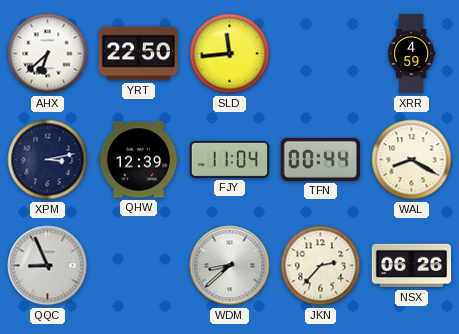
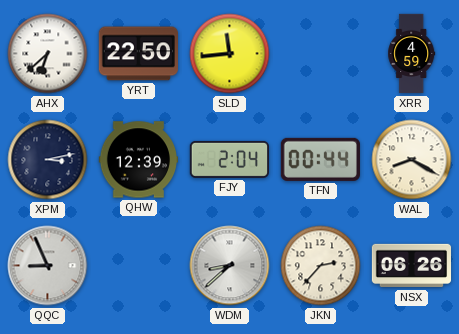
FJY: 11:04 -> 2:04 (229, 159)
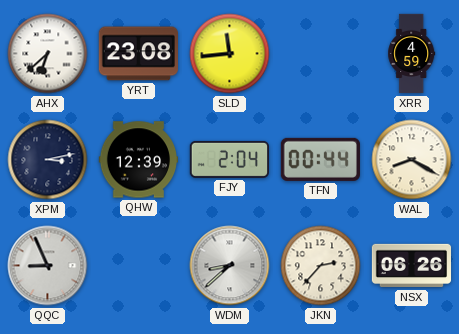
YRT: 22:50 -> 23:08 (138, 54)
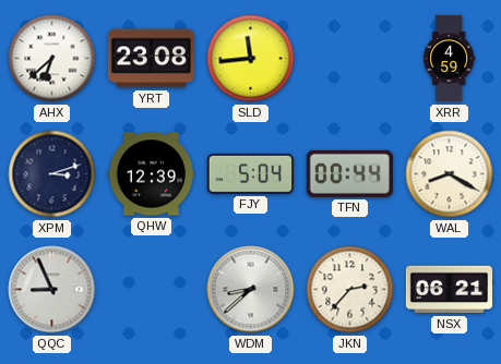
XPM: 3:13 -> 3:12 (52, 174)
FJY: 2:04 -> 5:04 (250, 173)
NSX: 06:26 -> 06:21 (450, 290)
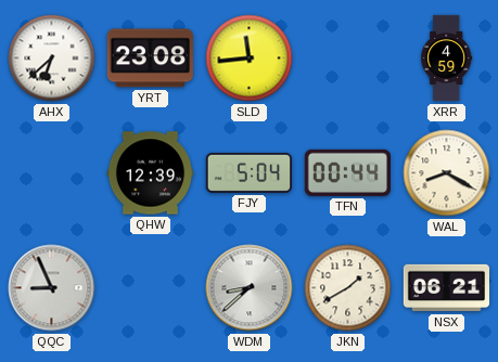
XPM: 3:12 -> none (52, 174)
JKN: 2:37 -> 1:40 (348, 288)
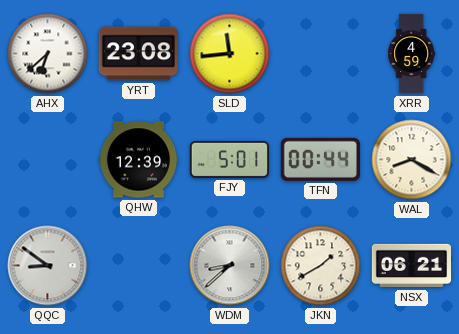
FJY: 5:04 -> 5:01 (229, 159)
QQC: 8:56 -> 8:51 (48, 266)
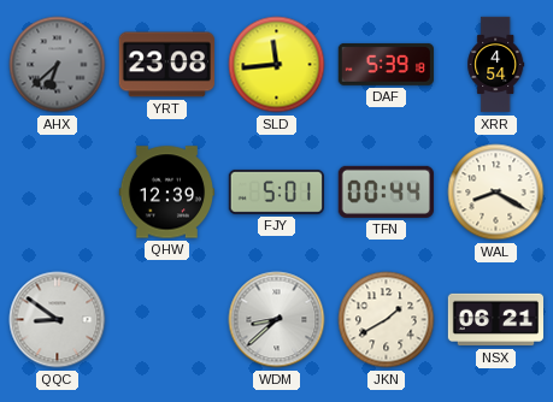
AHX dial: white -> grey (58, 65)
DAF: none -> 5:39 (386, 64)
XRR: 4:59 -> 4:54 (496, 65)
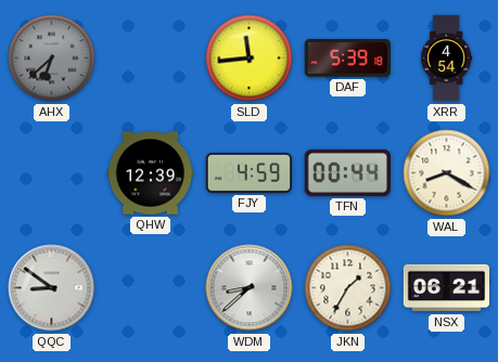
YRT: 23:08 -> none (166, 65)
FJY: 5:01 -> 4:59 (248, 172)
JKN: 1:40 -> 1:35 (348, 288)
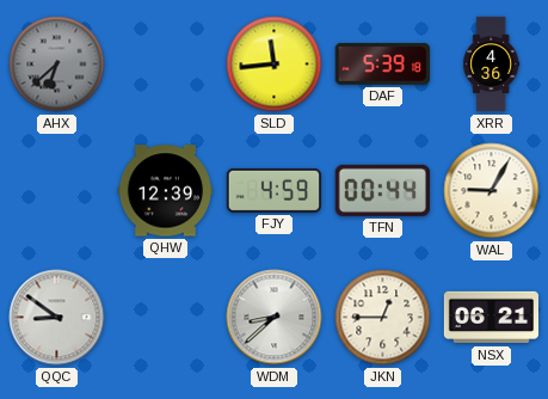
XRR: 4:54 -> 4:36 (492, 65)
WAL: 8:20 -> 9:05 (492, 191)
JKN: 1:35 -> 12:45 (383, 318)
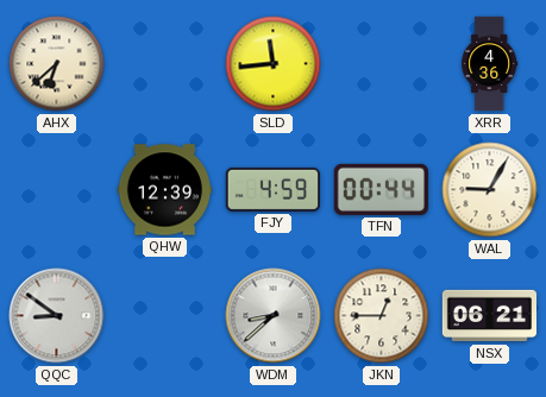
AHX dial: grey -> cream (57, 64)
DAF: 5:39 -> none (382, 63)
